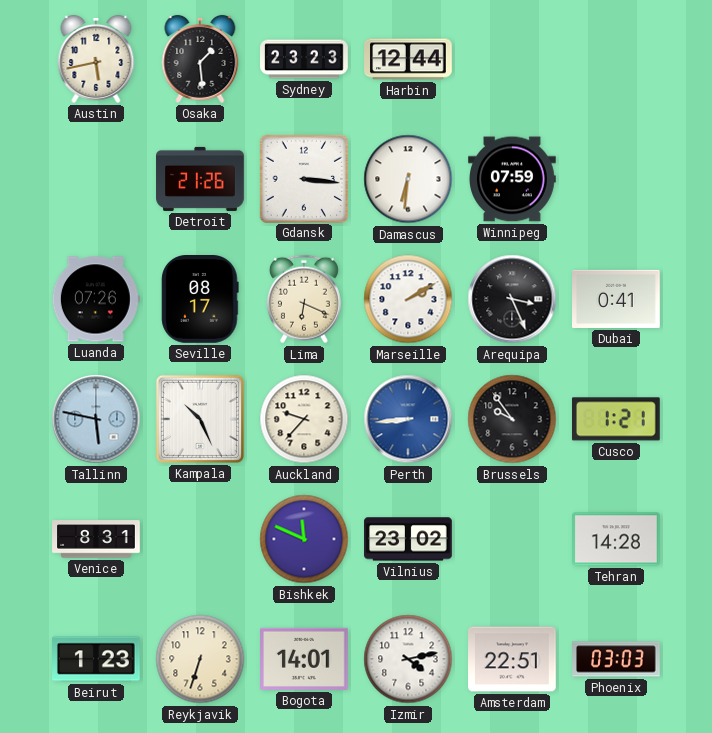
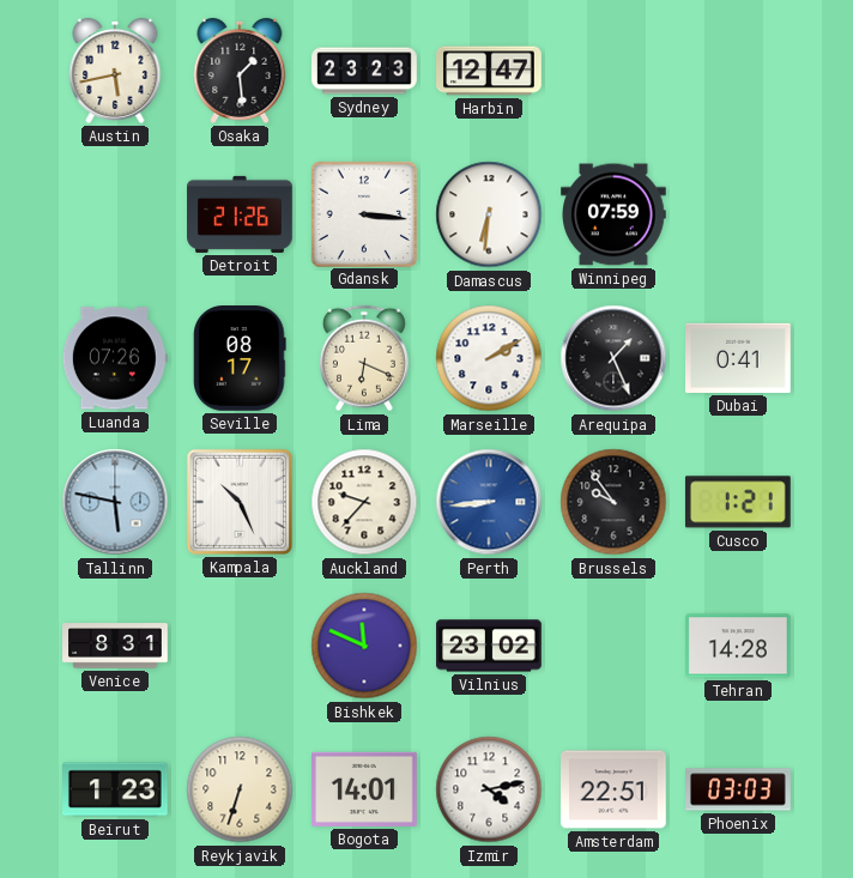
Harbin: 12:44 -> 12:47 (490, 71)
Arequipa: 3:26 -> 1:26 (613, 358)
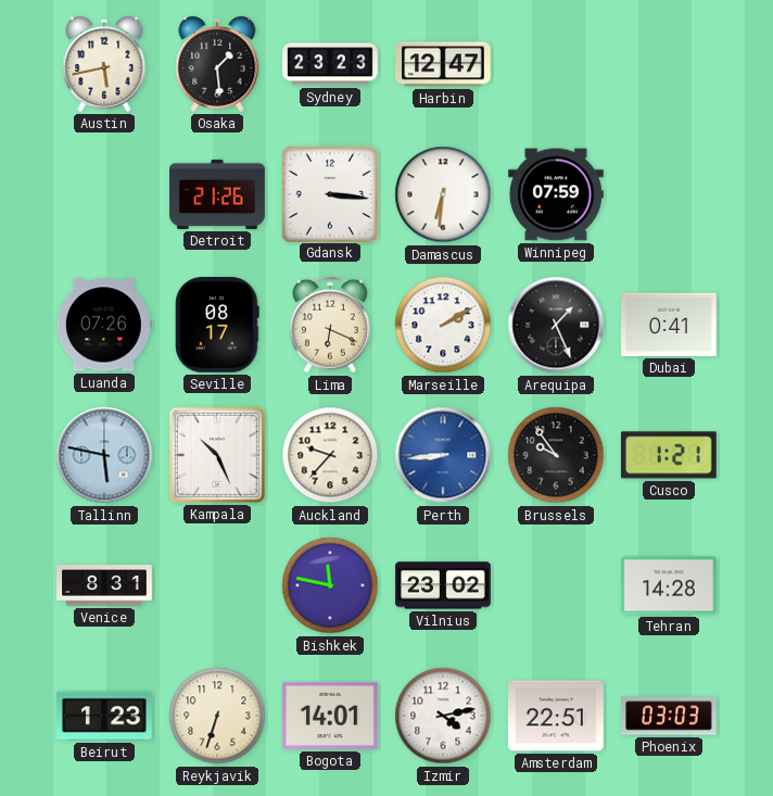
Bishkek: 11:49 -> 11:47 (330, 585)
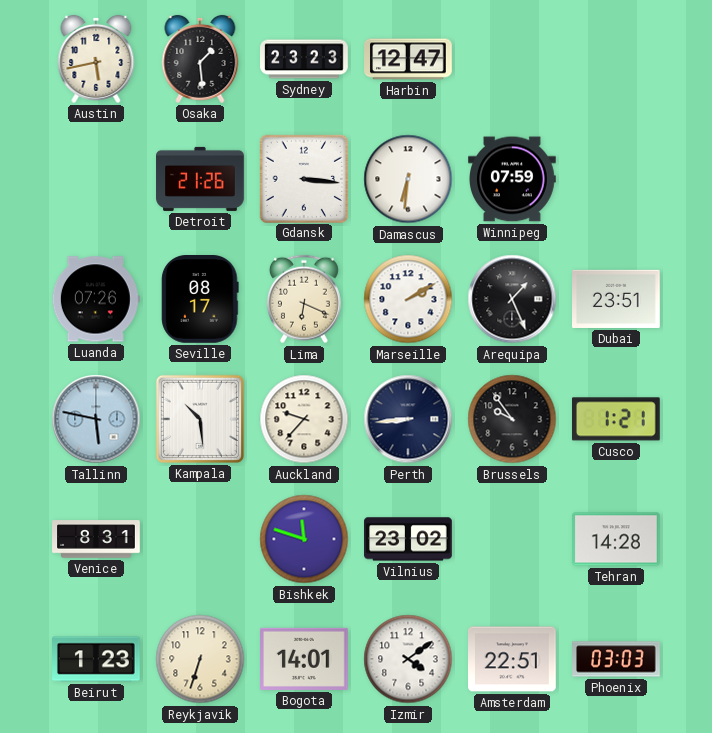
Dubai: 0:41 -> 23:51 (617, 299)
Kampala: 10:26 -> 10:29 (200, 419)
Perth dial: blue -> navy (408, 419)
Bishkek: 11:47 -> 11:48 (304, 539)
Izmir: 4:13 -> 4:09 (408, 659)
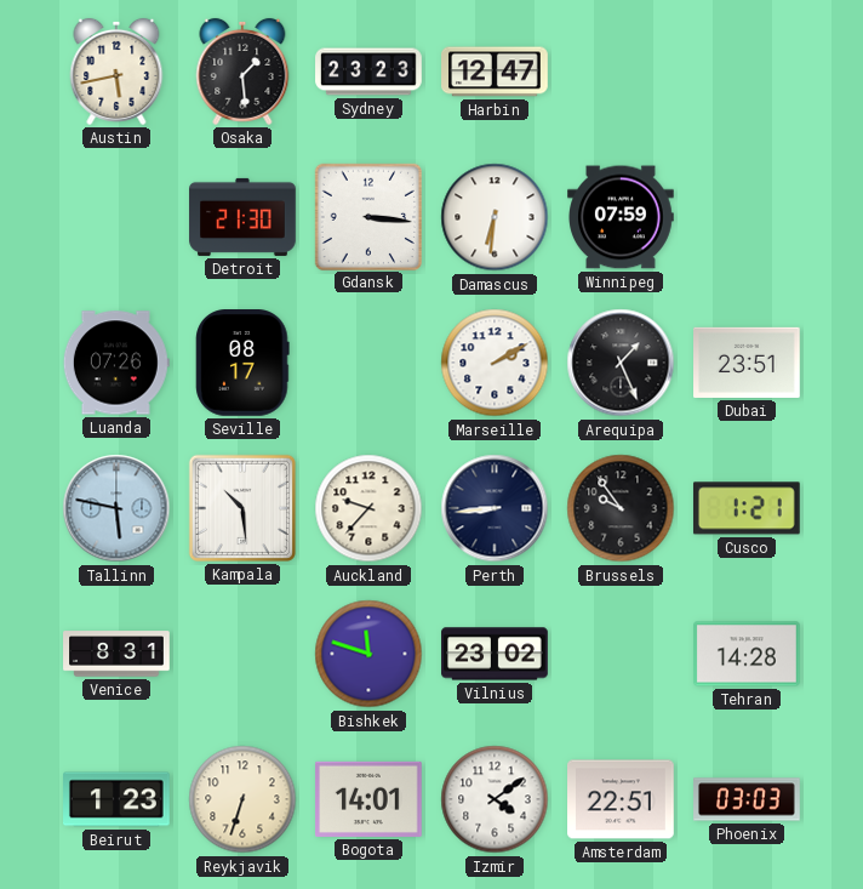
Detroit: 21:26 -> 21:30 (242, 217)
Lima: 6:19 -> none (304, 299)
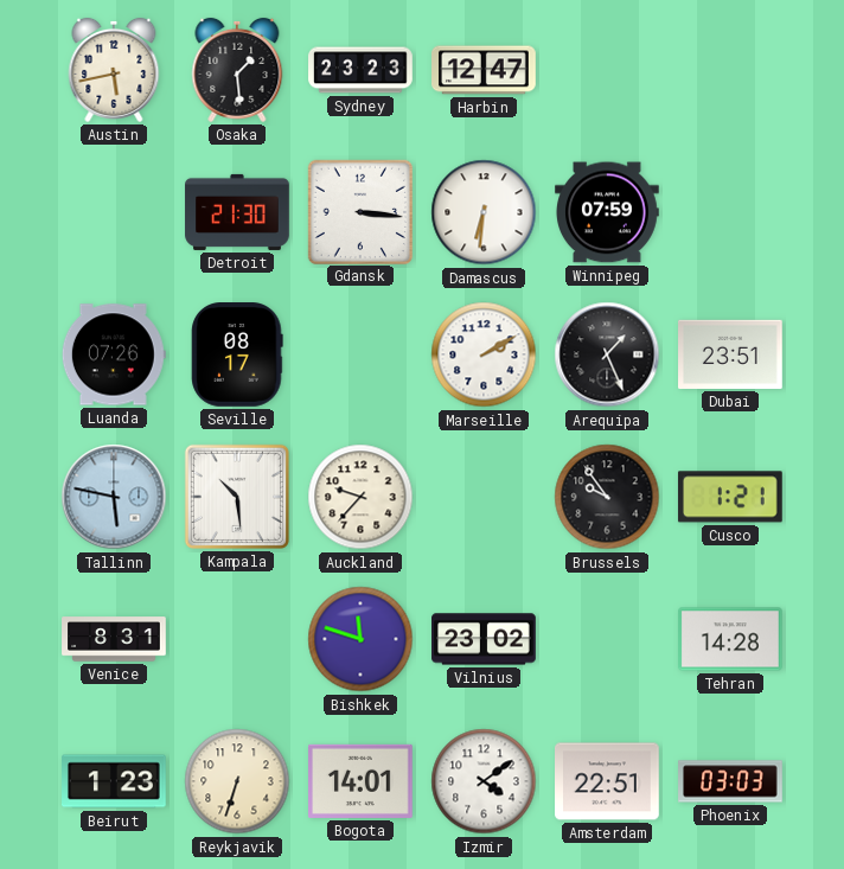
Perth: 8:44 -> none (495, 508)
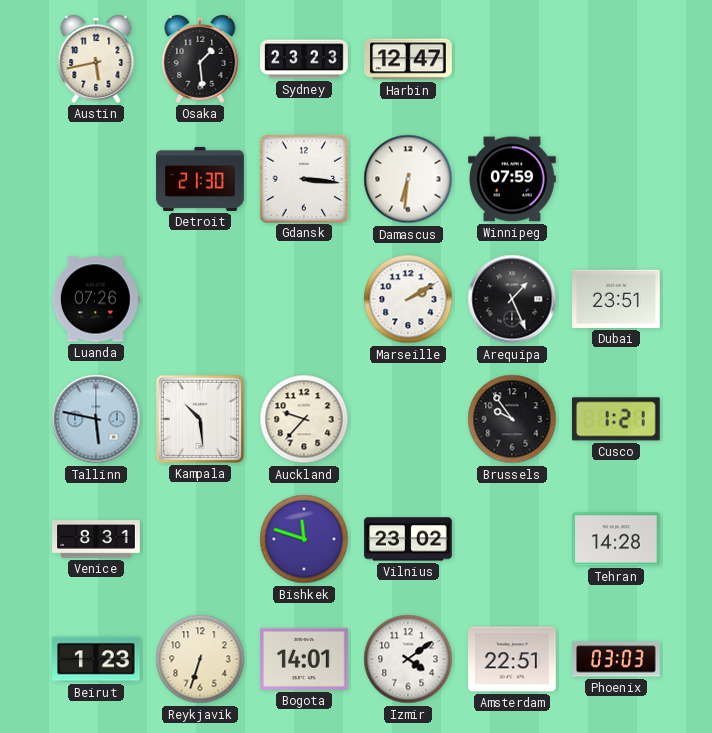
Seville: 08:17 -> none (237, 356)
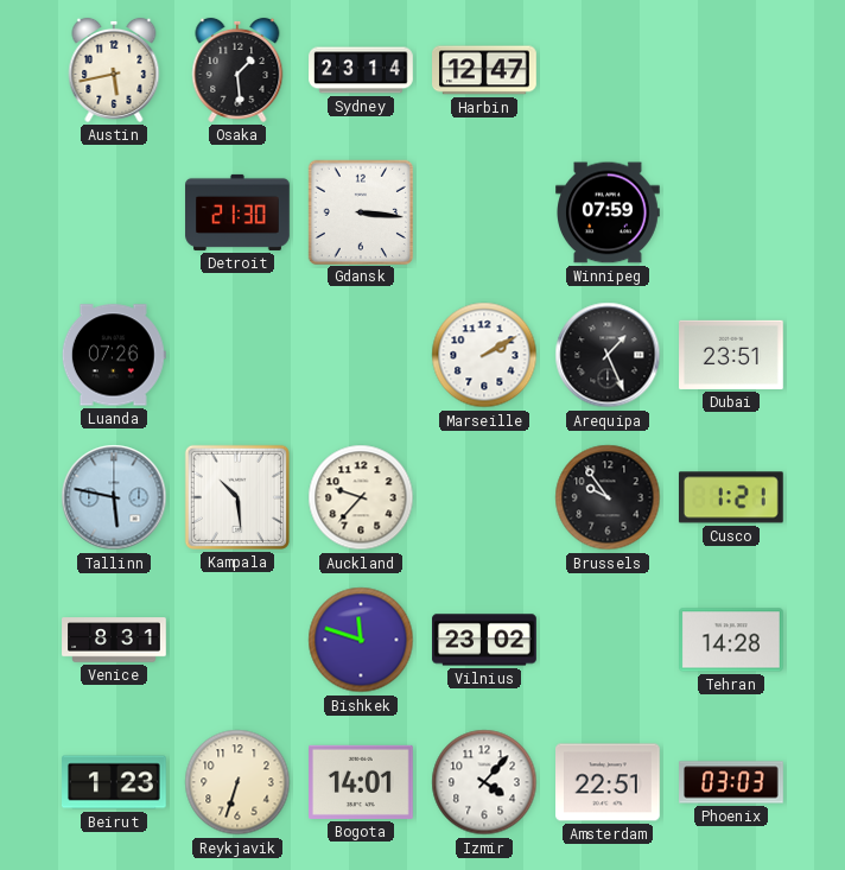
Sydney: 23:23 -> 23:14 (361, 70)
Damascus: 6:31 -> none (408, 179)
Izmir: 4:09 -> 4:07 (484, 782)
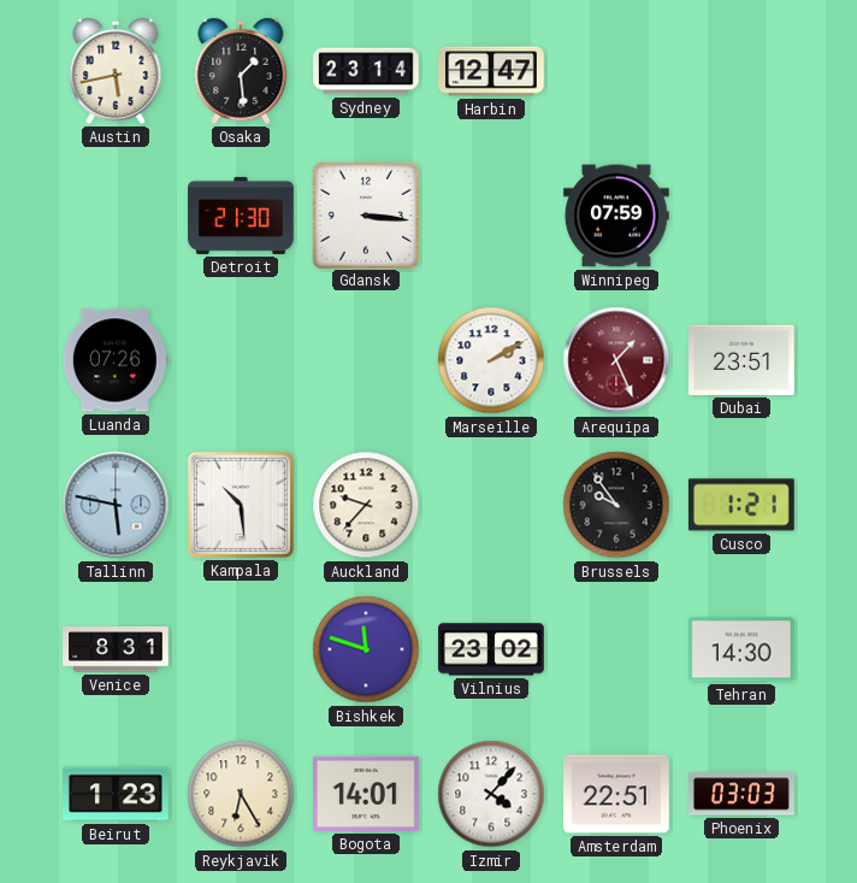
Arequipa dial: black -> burgundy (616, 360)
Tehran: 14:28 -> 14:30 (743, 649)
Reykjavik: 6:33 -> 6:25 (241, 794)
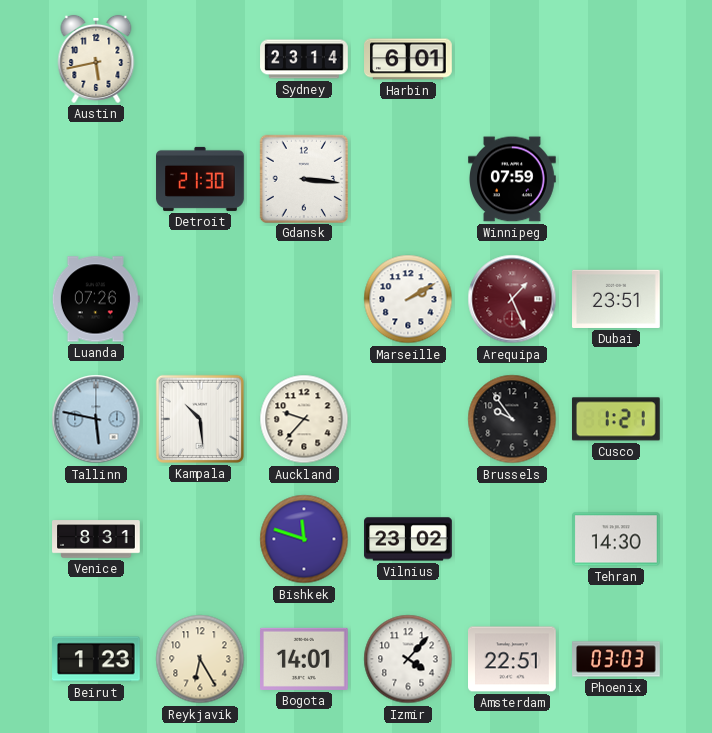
Osaka: 1:29 -> none (241, 71)
Harbin: 12:47 -> 6:01 (409, 59)
